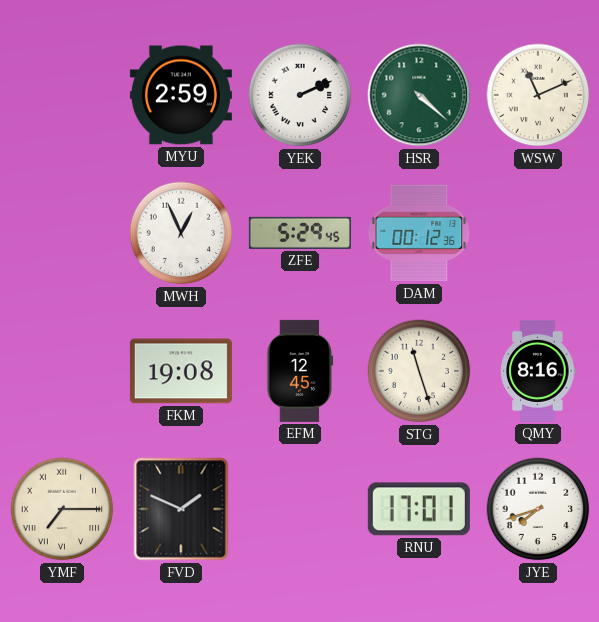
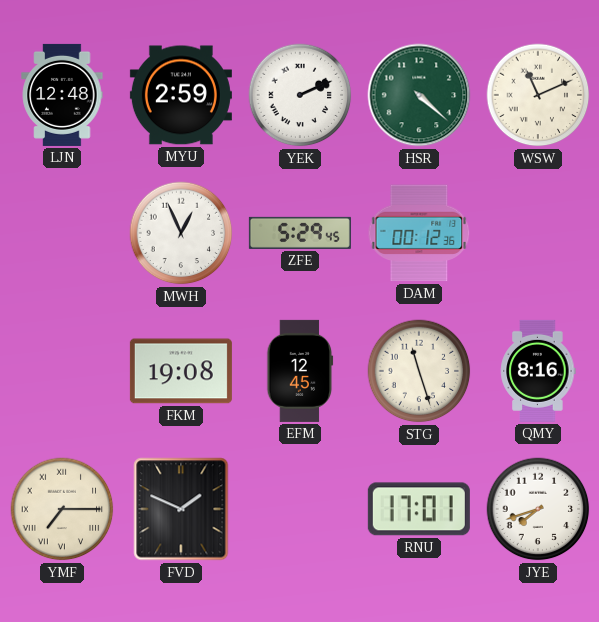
LJN: none -> 12:48 (62, 95)
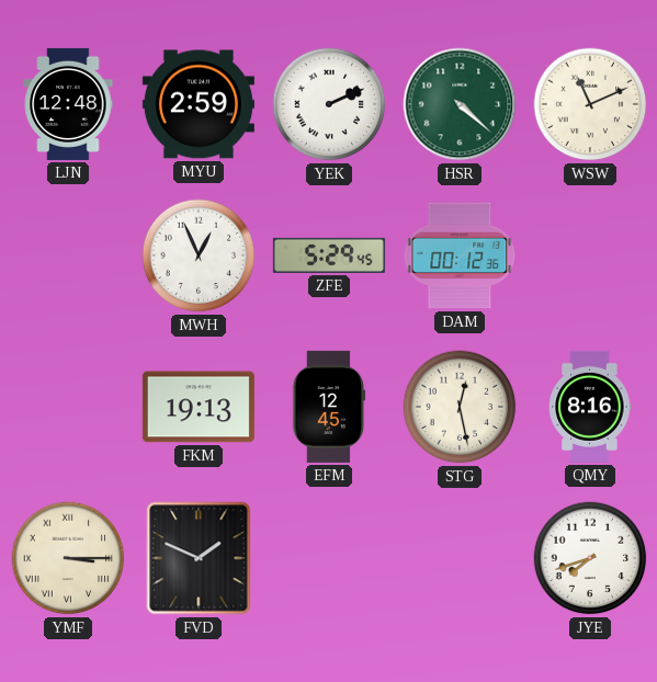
FKM: 19:08 -> 19:13 (199, 407)
STG: 11:27 -> 12:28 (460, 407)
YMF: 7:15 -> 3:15 (68, 558)
RNU: 17:01 -> none (419, 509)
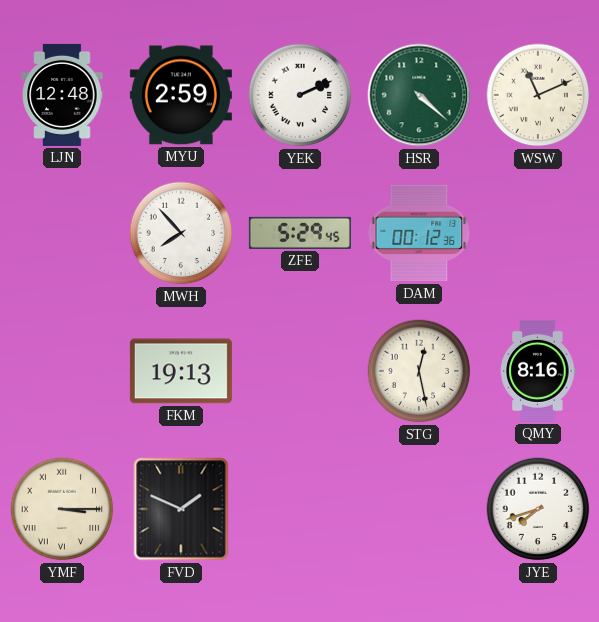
MWH: 12:56 -> 7:53 (181, 233)
EFM: 12:45 -> none (329, 407)
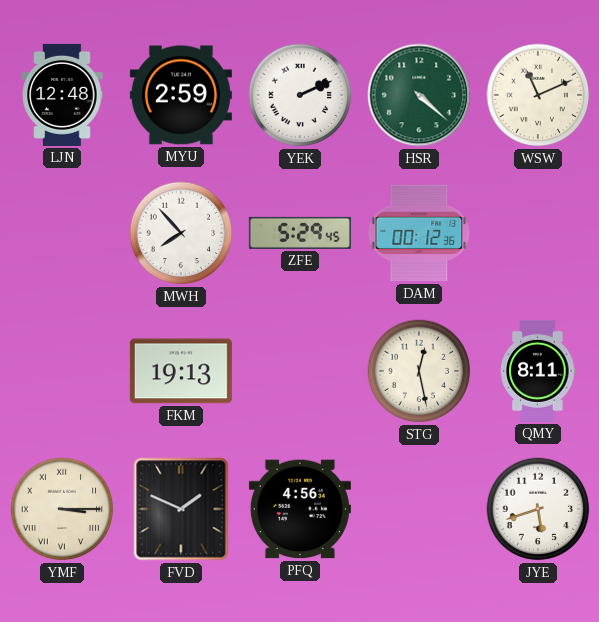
QMY: 8:16 -> 8:11 (538, 371)
PFQ: none -> 4:56 (300, 509)
JYE: 7:42 -> 5:42 (538, 509)
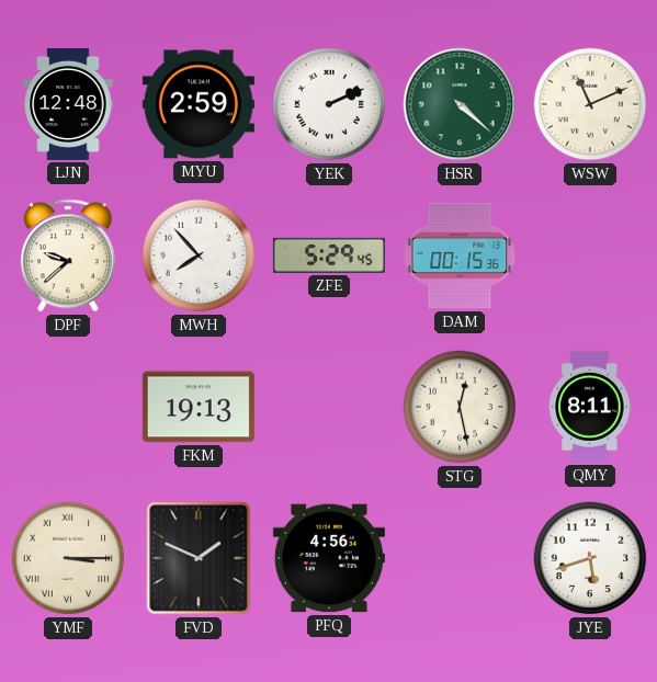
DPF: none -> 9:38 (68, 255)
DAM: 00:12 -> 00:15 (460, 255)
